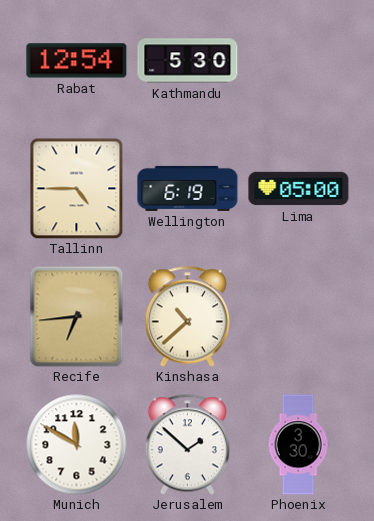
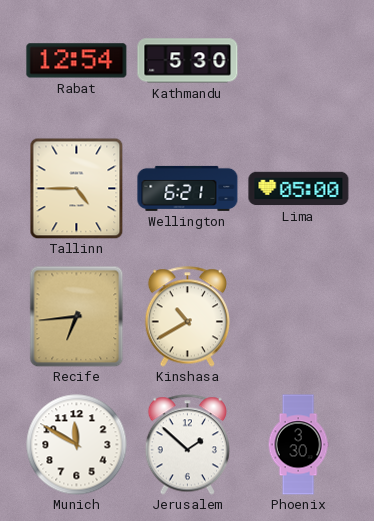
Wellington: 6:19 -> 6:21 (188, 188)
Kinshasa: 10:38 -> 10:40 (187, 317)
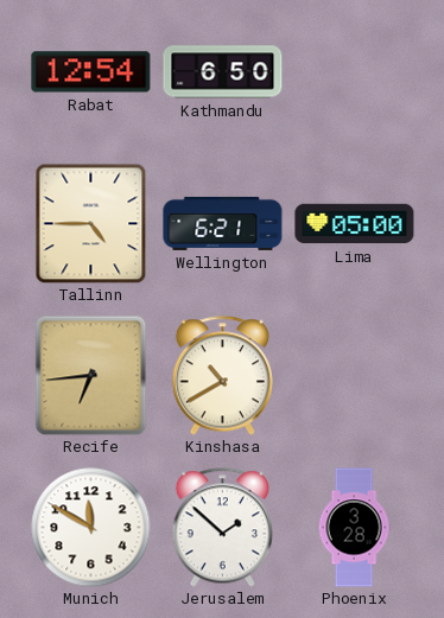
Kathmandu: 5:30 -> 6:50 (223, 72)
Phoenix: 3:30 -> 3:28 (354, 528)
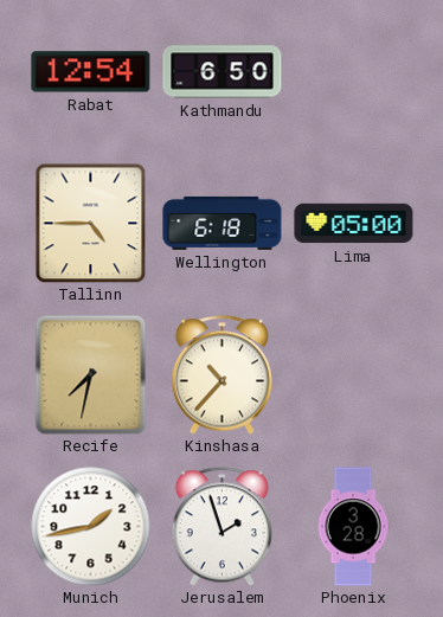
Wellington: 6:21 -> 6:18 (223, 223)
Recife: 6:44 -> 7:32 (91, 374)
Kinshasa: 10:40 -> 10:37 (221, 375)
Munich: 11:50 -> 1:43 (91, 527)
Jerusalem: 1:52 -> 1:57 (221, 527)
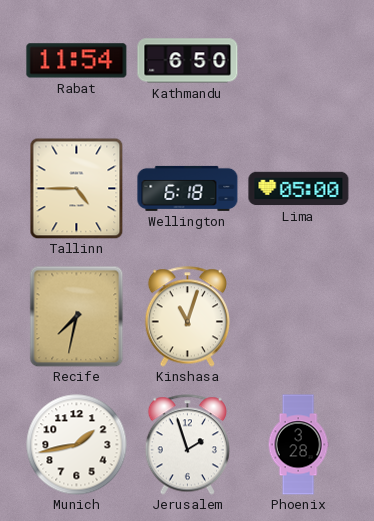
Rabat: 12:54 -> 11:54 (77, 61)
Kinshasa: 10:37 -> 11:03 (187, 317)
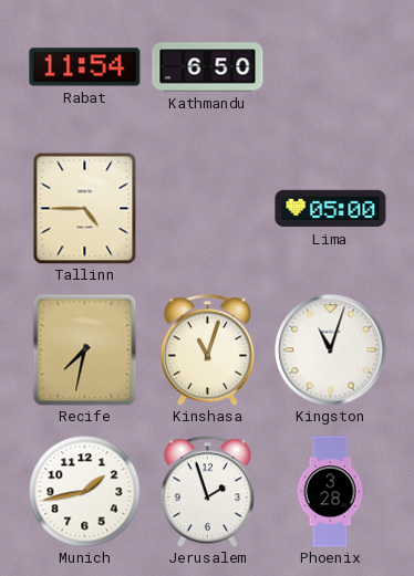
Wellington: 6:18 -> none (188, 188)
Kingston: none -> 11:03 (331, 350)
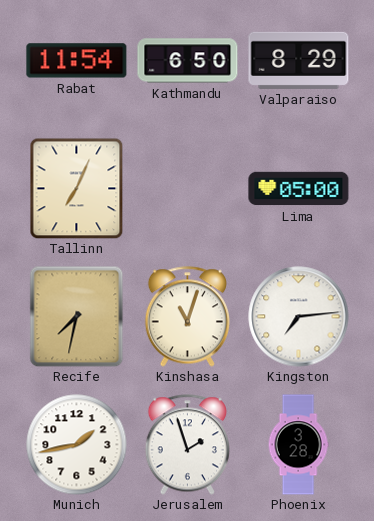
Valparaiso: none -> 8:29 (299, 60)
Tallinn: 4:45 -> 7:04 (77, 188)
Kingston: 11:03 -> 7:14 (299, 317)
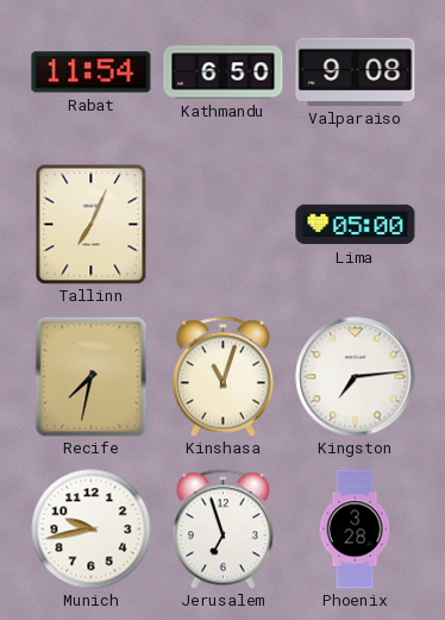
Valparaiso: 8:29 -> 9:08 (356, 71)
Munich: 1:43 -> 9:43 (92, 530)
Jerusalem: 1:57 -> 6:57 (223, 530)
